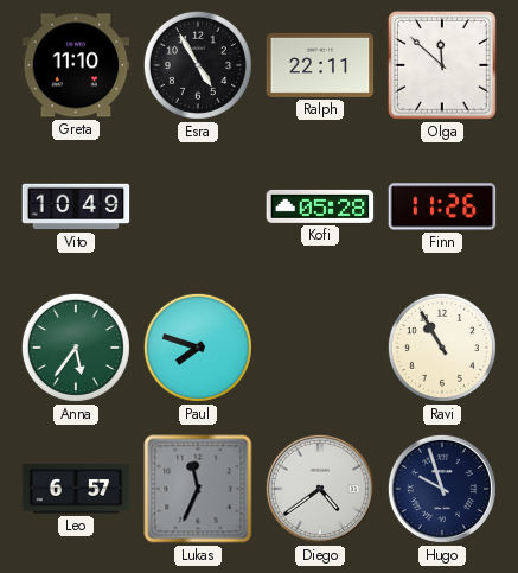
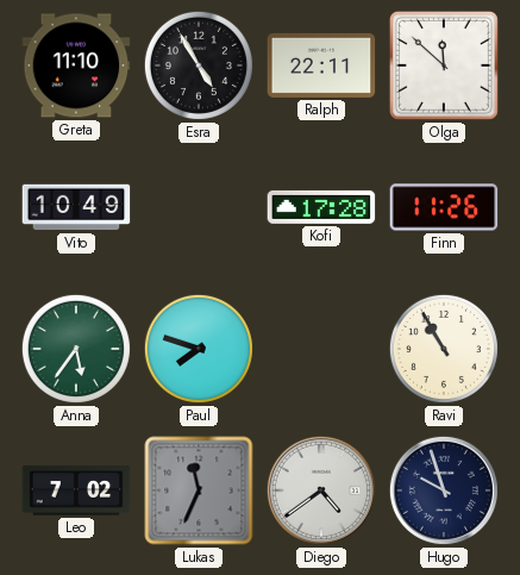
Kofi: 05:28 -> 17:28 (321, 207)
Leo: 6:57 -> 7:02 (76, 490)
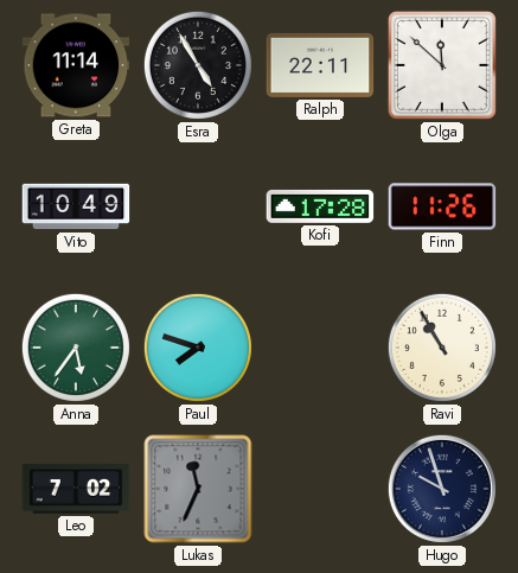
Greta: 11:10 -> 11:14 (76, 65)
Diego: 4:39 -> none (321, 490)
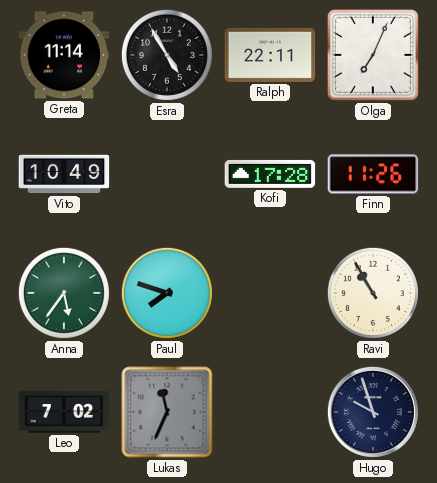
Olga: 11:52 -> 7:04 (373, 55)
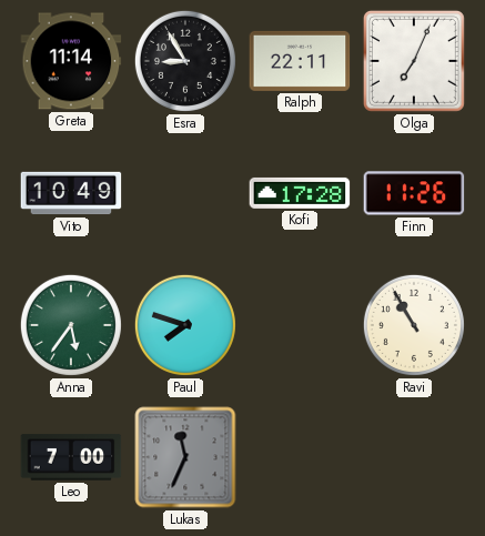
Esra: 4:55 -> 8:55 (185, 61)
Leo: 7:02 -> 7:00 (71, 457)
Hugo: 9:57 -> none (373, 412)
